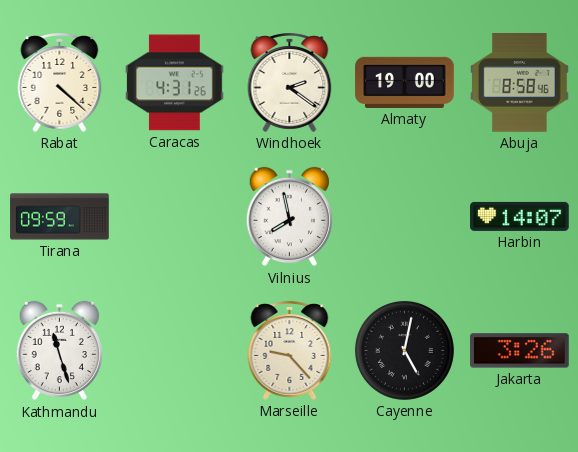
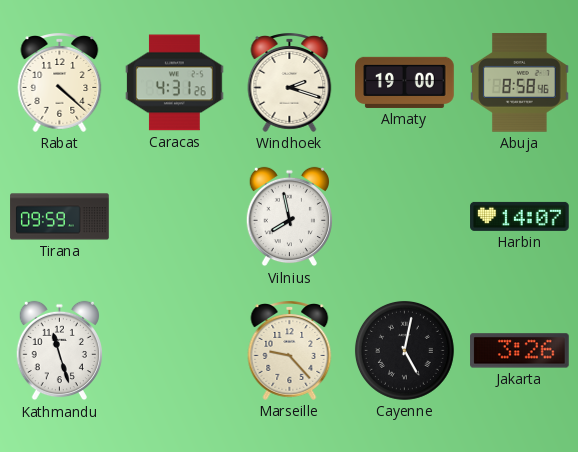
Windhoek: 2:21 -> 2:18 (290, 82)
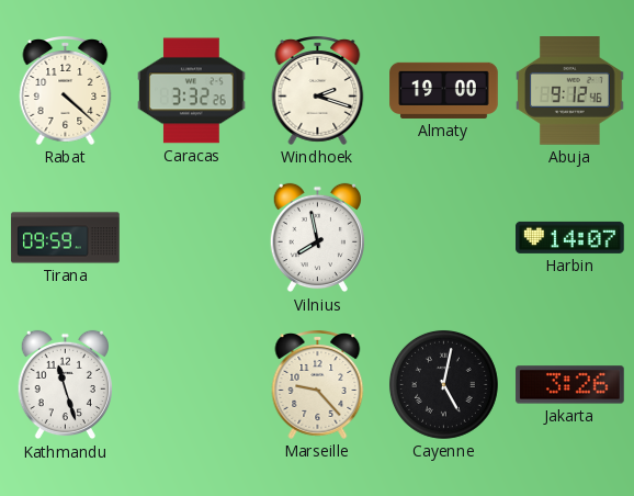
Caracas: 4:31 -> 3:32 (192, 91)
Abuja: 8:58 -> 9:12 (570, 91)
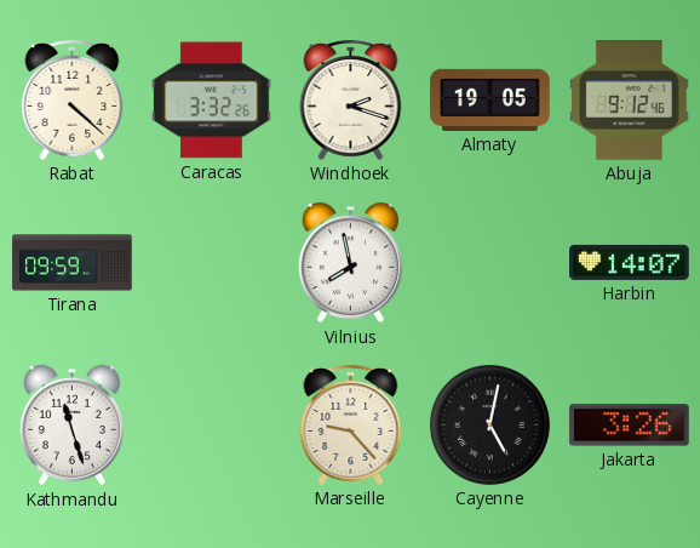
Almaty: 19:00 -> 19:05 (490, 99)
